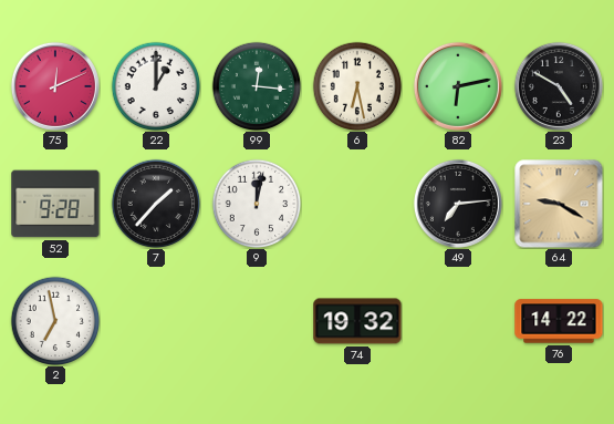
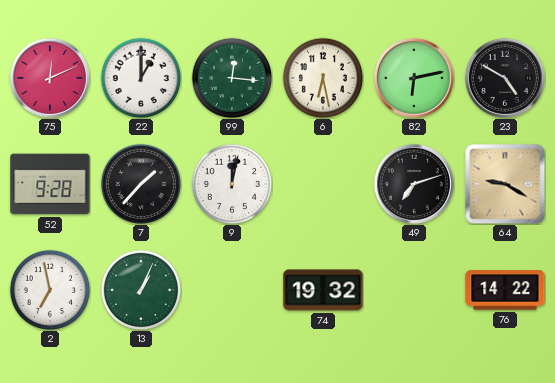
49: 7:14 -> 7:12 (414, 184)
13: none -> 1:04 (141, 290)
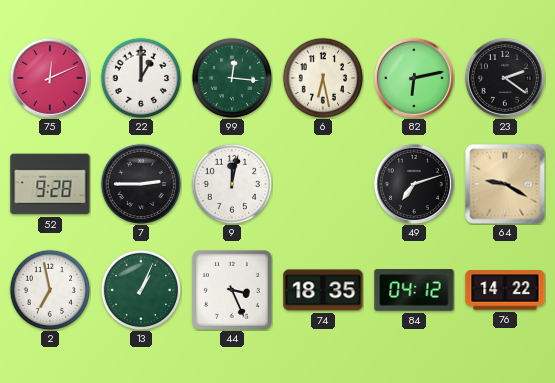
23: 4:50 -> 2:21 (505, 78)
7: 1:37 -> 2:45 (141, 184)
44: none -> 3:26 (233, 291)
74: 19:32 -> 18:35 (323, 290)
84: none -> 04:12 (414, 290)
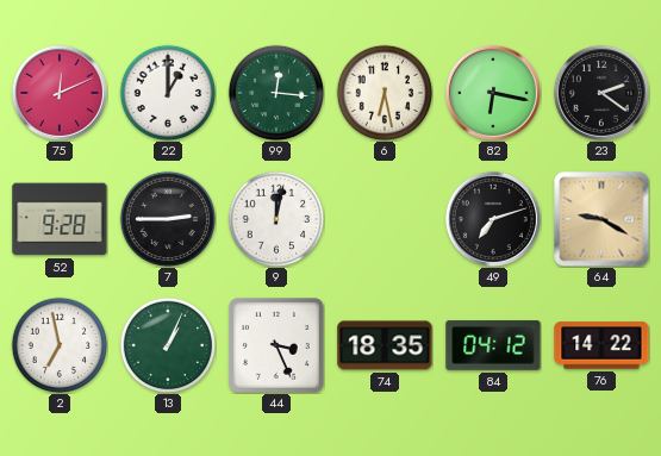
82: 6:13 -> 6:17 (493, 93)
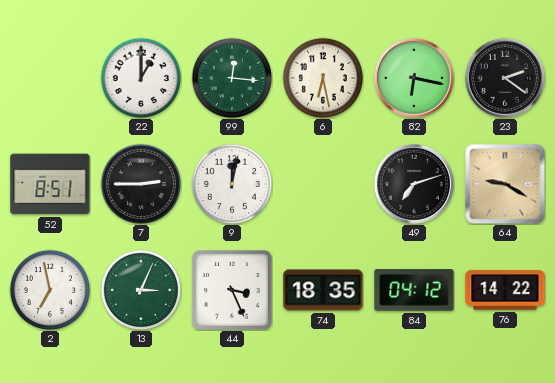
75: 12:11 -> none (60, 93)
52: 9:28 -> 8:51 (50, 184)
13: 1:04 -> 3:04 (141, 290)
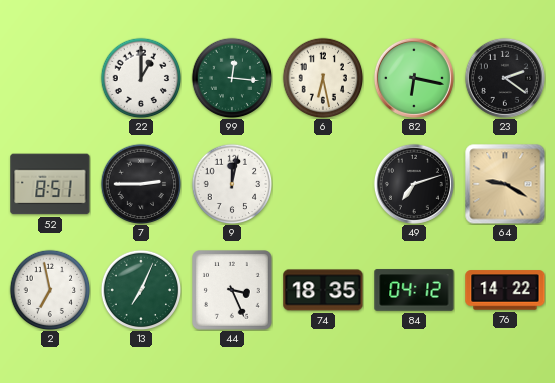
13: 3:04 -> 7:04 (141, 290)
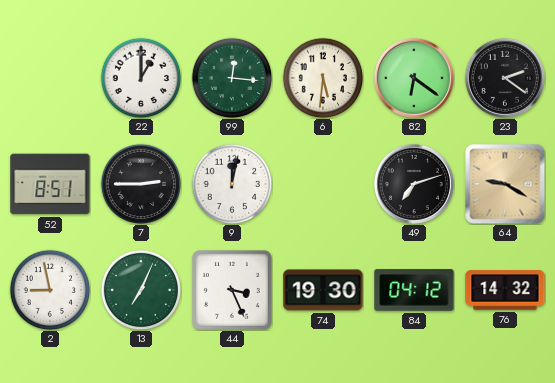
6: 6:28 -> 5:31 (323, 78)
82: 6:17 -> 6:21 (414, 78)
2: 6:58 -> 8:58 (50, 290)
74: 18:35 -> 19:30 (323, 290)
76: 14:22 -> 14:32 (505, 290)
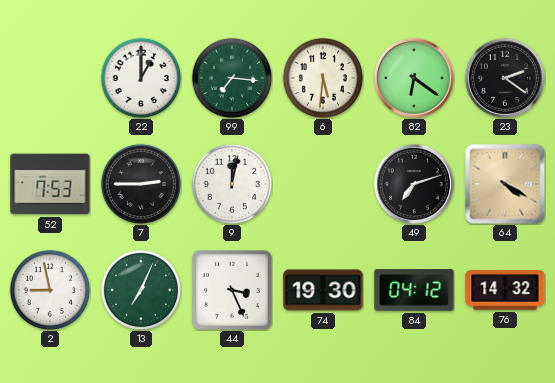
99: 12:16 -> 7:16 (232, 78)
52: 8:51 -> 7:53 (50, 184)
64: 9:20 -> 4:20 (505, 184)
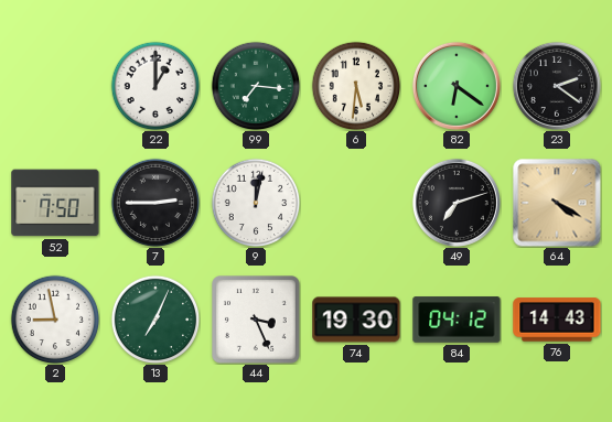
52: 7:53 -> 7:50 (55, 203)
76: 14:32 -> 14:43 (557, 320)
